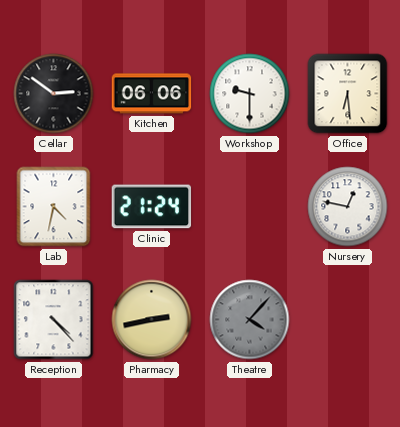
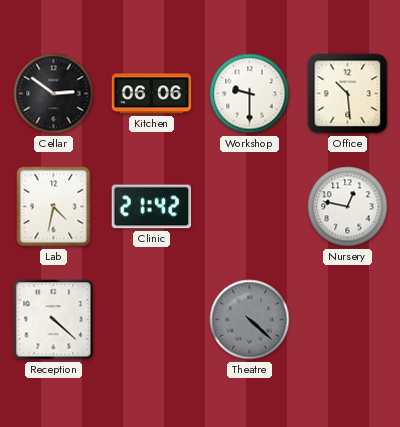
Office: 6:29 -> 10:29 (348, 94)
Clinic: 21:24 -> 21:42 (152, 207)
Reception: 4:23 -> 4:22 (54, 320)
Pharmacy: 2:43 -> none (152, 320)
Theatre: 4:07 -> 4:22 (250, 320)
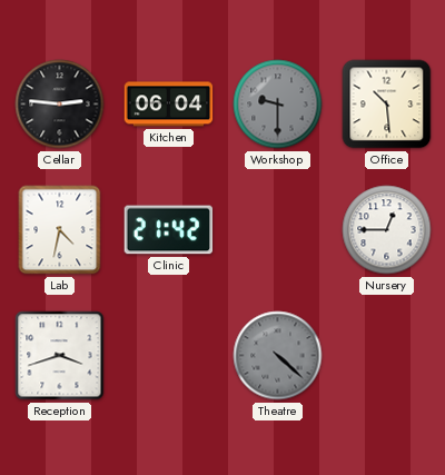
Cellar: 2:51 -> 2:46 (60, 105)
Kitchen: 06:06 -> 06:04 (169, 105)
Workshop dial: white -> grey (278, 105)
Nursery: 12:47 -> 12:45 (387, 230)
Reception: 4:22 -> 3:42 (60, 356)
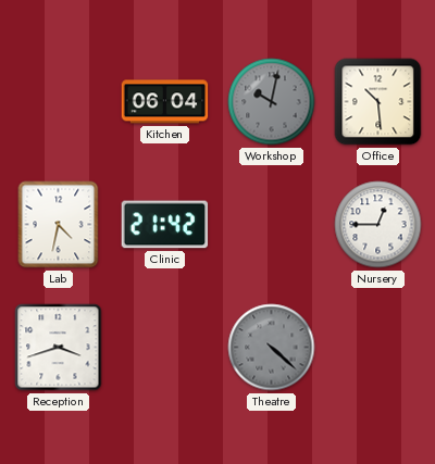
Cellar: 2:46 -> none (60, 105)
Workshop: 9:30 -> 10:02 (272, 102)
